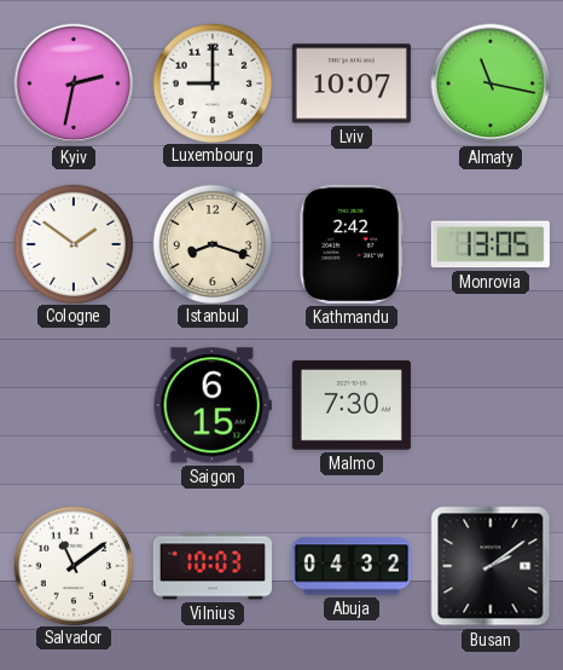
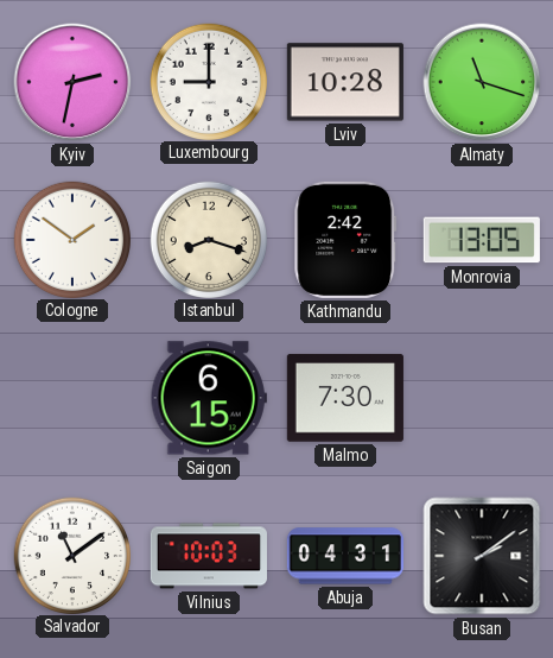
Lviv: 10:07 -> 10:28 (345, 82)
Almaty: 11:17 -> 11:18 (482, 82)
Abuja: 04:32 -> 04:31 (345, 556)
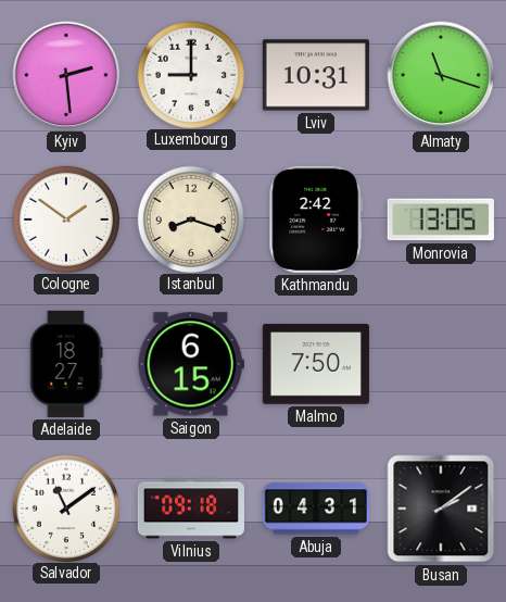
Kyiv: 2:32 -> 2:29 (66, 75)
Lviv: 10:28 -> 10:31 (316, 75)
Adelaide: none -> 18:27 (66, 364)
Malmo: 7:30 -> 7:50 (316, 364)
Vilnius: 10:03 -> 09:18 (191, 509)
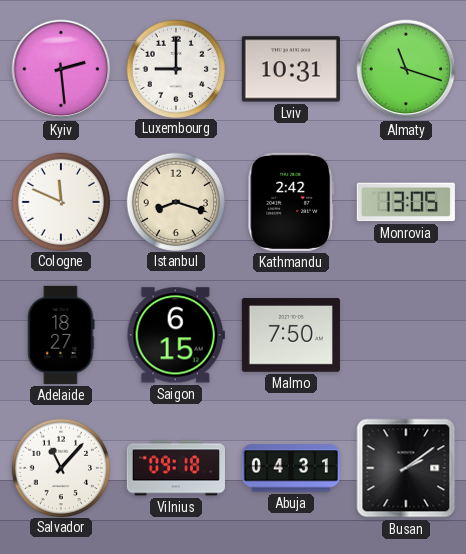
Cologne: 1:51 -> 11:49 (60, 201)
Salvador: 11:09 -> 11:07 (60, 467)
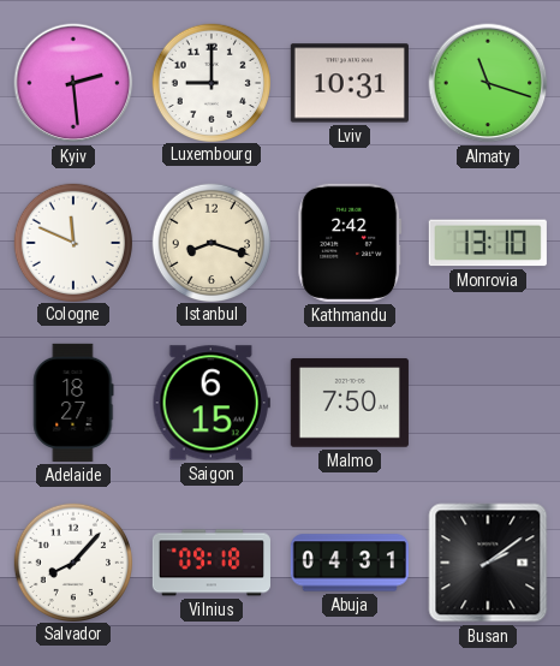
Monrovia: 13:05 -> 13:10 (488, 243)
Salvador: 11:07 -> 8:07 (72, 561)
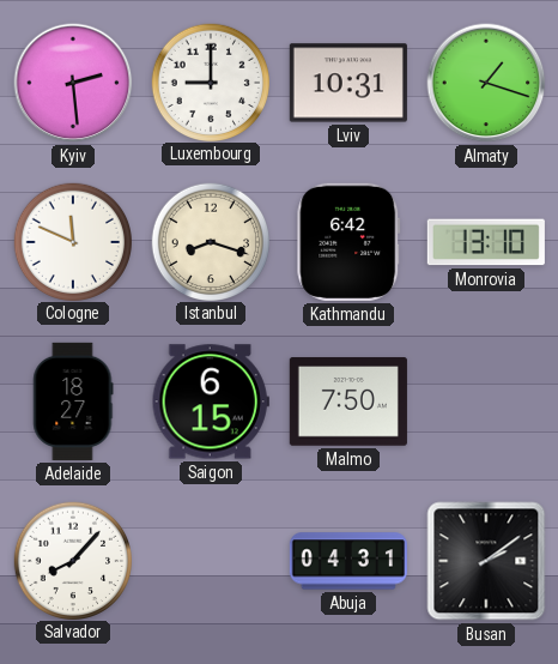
Almaty: 11:18 -> 1:18 (486, 83)
Kathmandu: 2:42 -> 6:42 (348, 242)
Vilnius: 09:18 -> none (212, 563)
